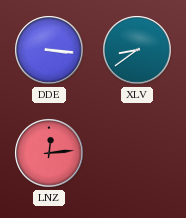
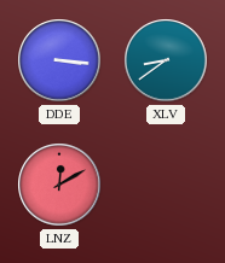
LNZ: 12:14 -> 12:10 (59, 185)
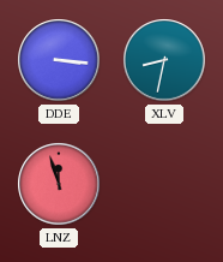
XLV: 8:39 -> 8:32 (164, 60)
LNZ: 12:10 -> 11:57 (59, 184)
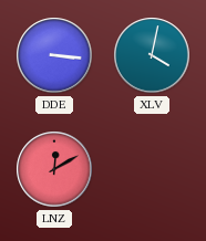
XLV: 8:32 -> 4:02 (152, 55)
LNZ: 11:57 -> 12:10 (54, 169)
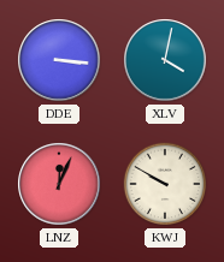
LNZ: 12:10 -> 12:04 (59, 184)
KWJ: none -> 9:50 (165, 184)
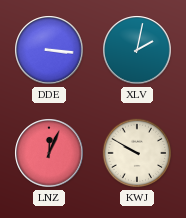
XLV: 4:02 -> 2:02 (137, 50)
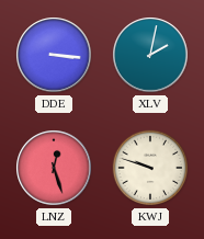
LNZ: 12:04 -> 12:27 (54, 168)
KWJ: 9:50 -> 9:48 (150, 168)
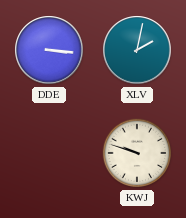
LNZ: 12:27 -> none (54, 168)
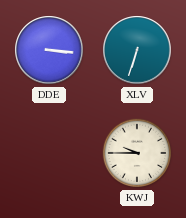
XLV: 2:02 -> 6:33 (137, 50)
KWJ: 9:48 -> 9:45 (137, 153)
